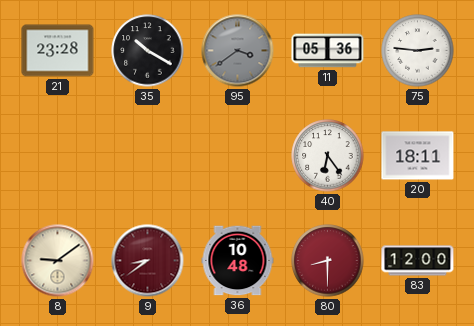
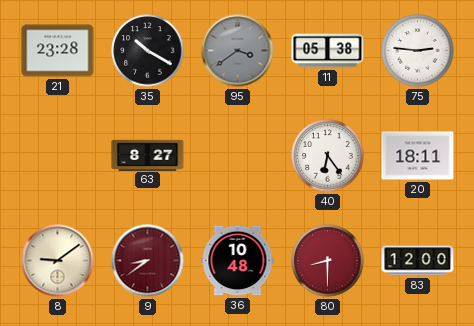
11: 05:36 -> 05:38 (328, 51)
63: none -> 8:27 (148, 155)
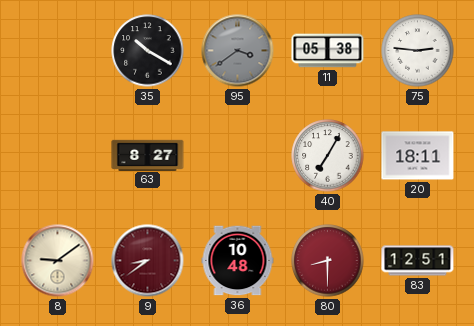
21: 23:28 -> none (58, 51)
40: 6:24 -> 7:05 (328, 156)
83: 12:00 -> 12:51 (418, 261)
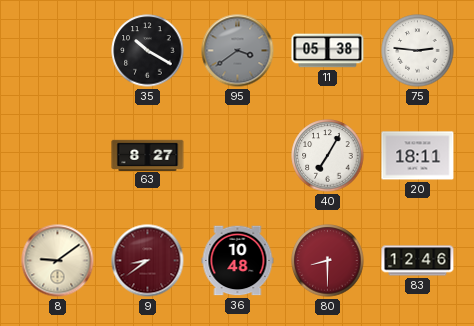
83: 12:51 -> 12:46 (418, 261)
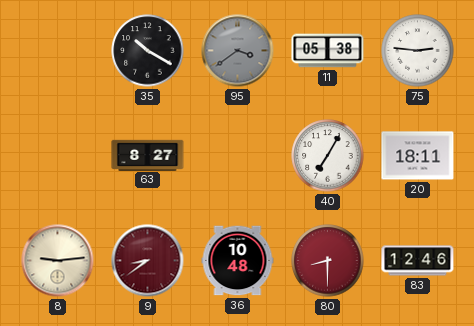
8: 9:09 -> 9:14 (58, 261)
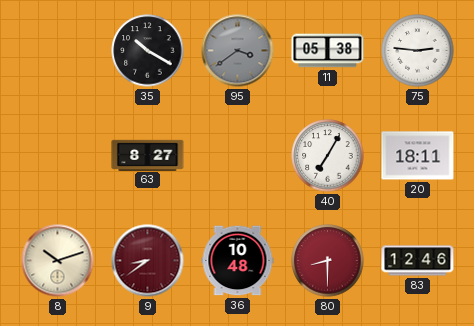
8: 9:14 -> 10:12 (58, 261)
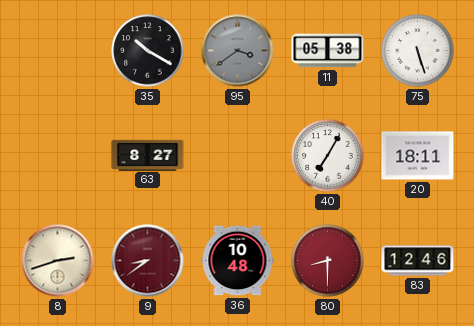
75: 2:46 -> 5:27 (418, 51)
8: 10:12 -> 2:42 (58, 261)
